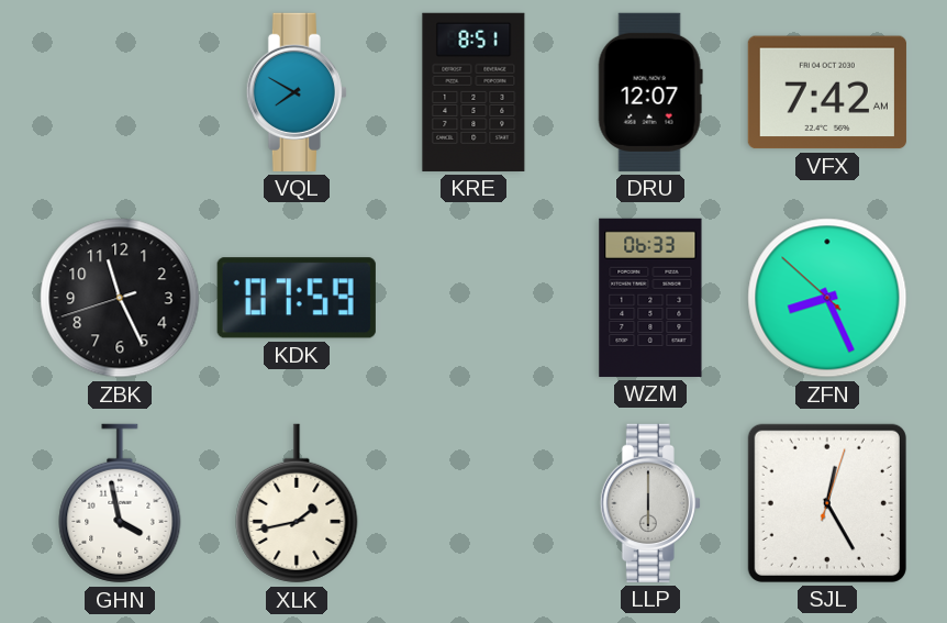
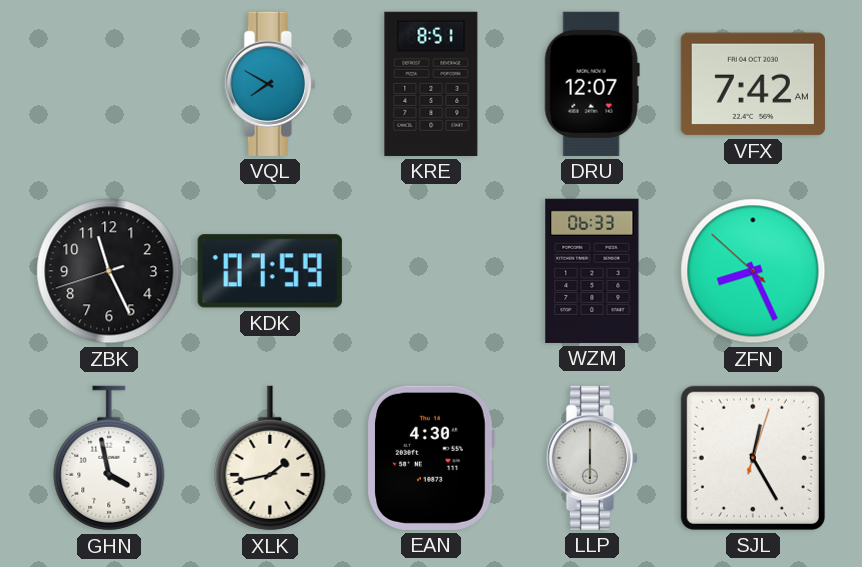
EAN: none -> 4:30 (431, 458)
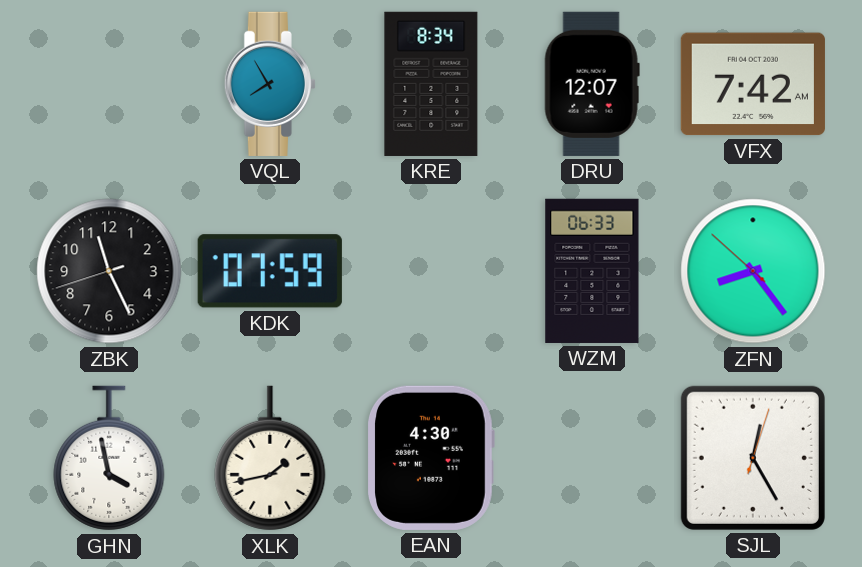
VQL: 7:50 -> 7:55 (270, 84)
KRE: 8:51 -> 8:34 (431, 84)
ZFN: 8:25 -> 8:23 (753, 271)
LLP: 6:00 -> none (592, 458)
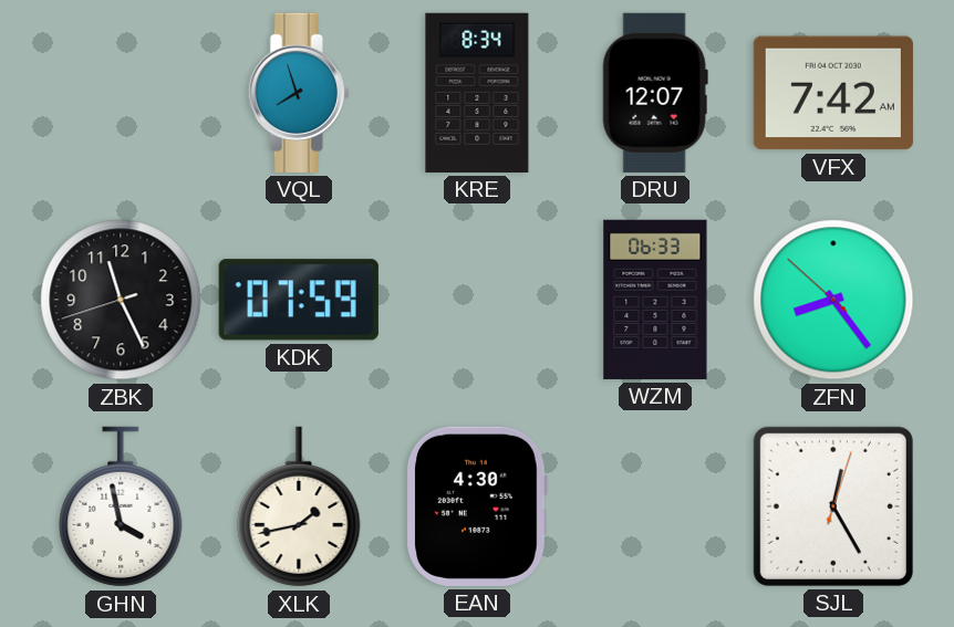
VQL: 7:55 -> 7:57 (299, 93)
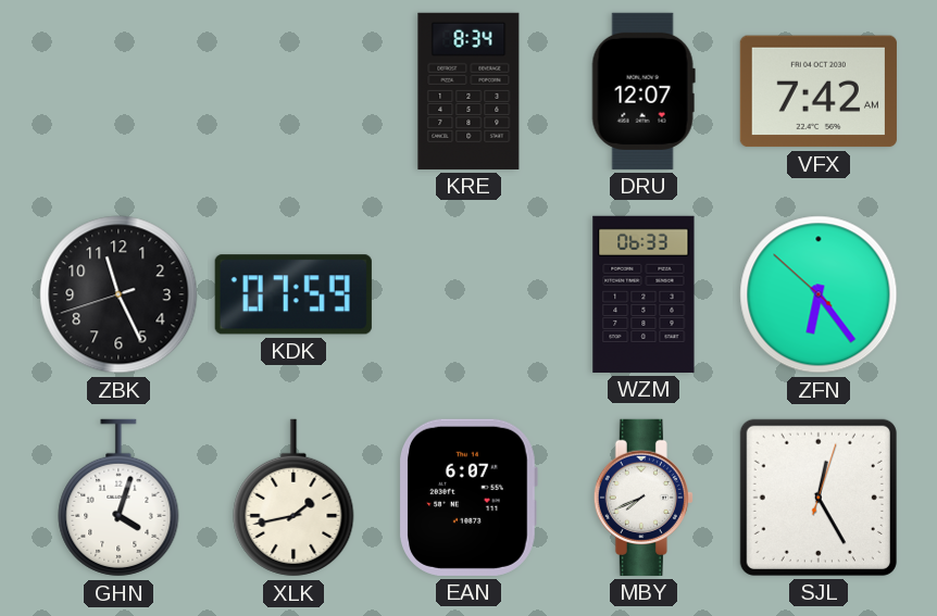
VQL: 7:57 -> none (299, 93)
ZFN: 8:23 -> 6:23 (819, 294)
GHN: 3:58 -> 4:03 (118, 498)
EAN: 4:30 -> 6:07 (469, 498)
MBY: none -> 7:41 (644, 498)
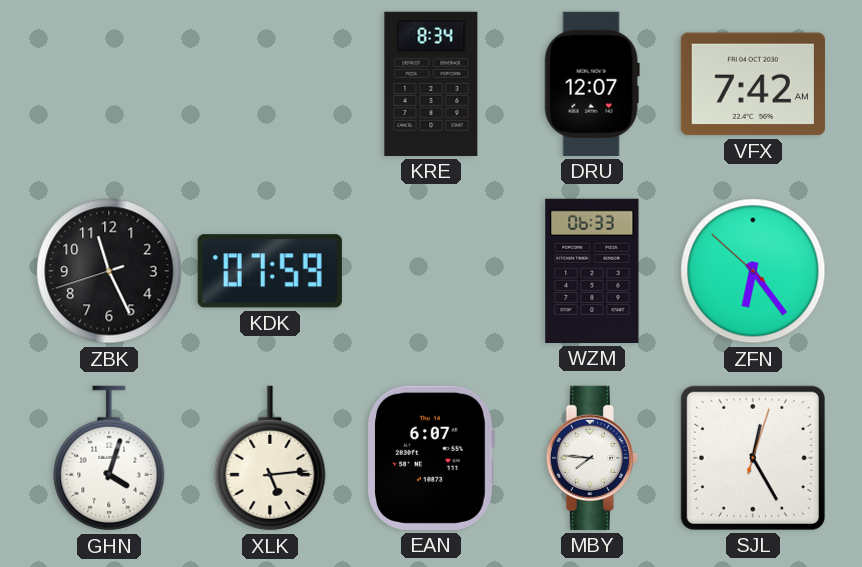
XLK: 1:43 -> 5:14 (270, 458)
MBY: 7:41 -> 7:46 (592, 458)
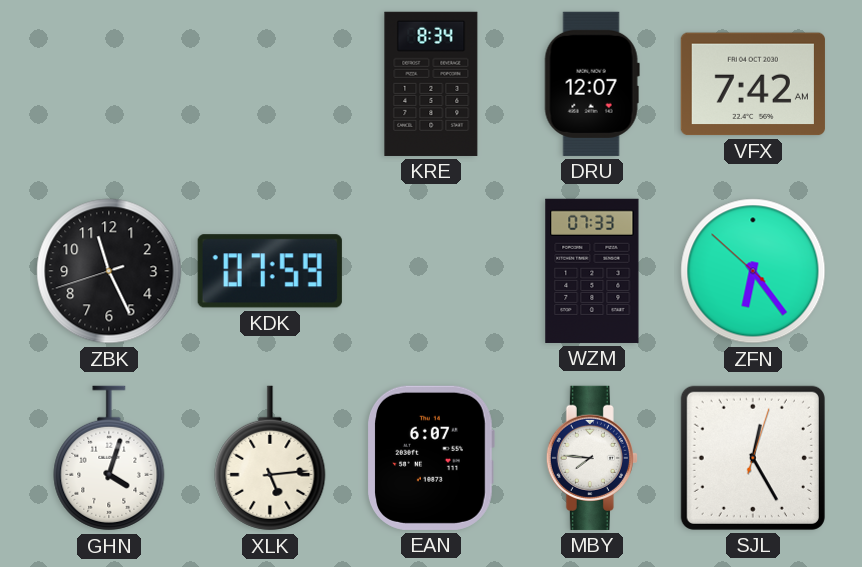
WZM: 06:33 -> 07:33 (592, 271)
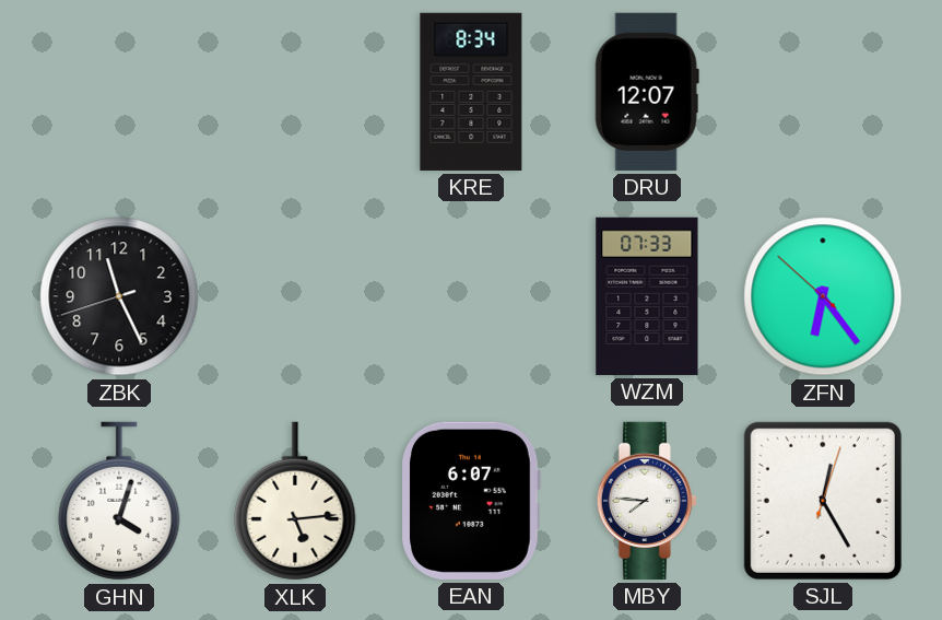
VFX: 7:42 -> none (753, 84)
KDK: 07:59 -> none (270, 271)
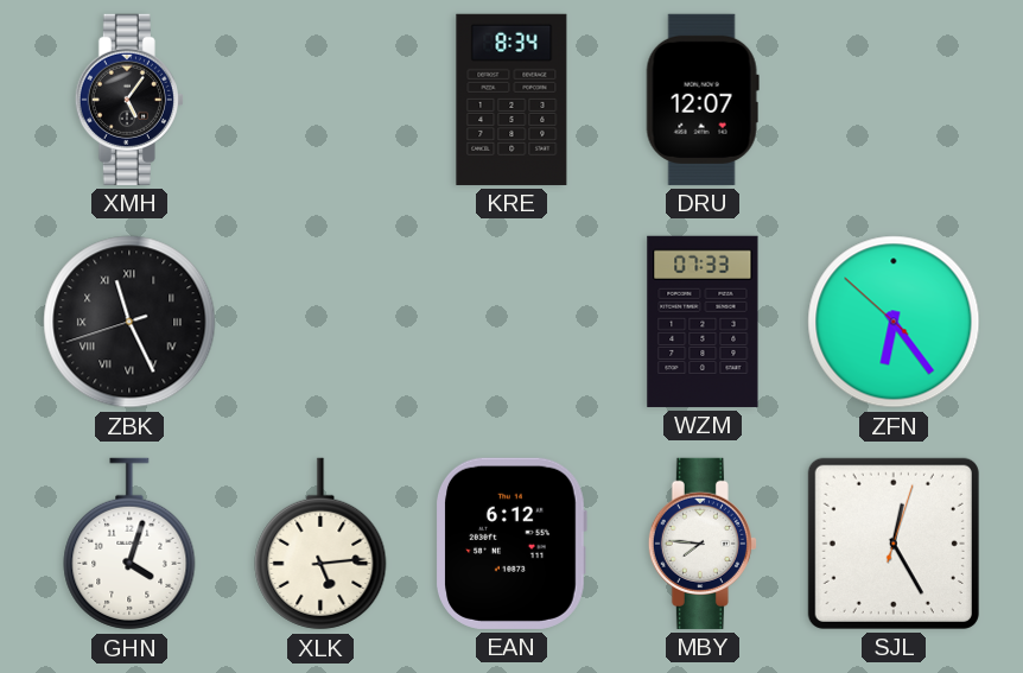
XMH: none -> 5:06 (129, 100)
ZBK numerals: Arabic -> Roman (129, 322)
EAN: 6:07 -> 6:12 (512, 544)
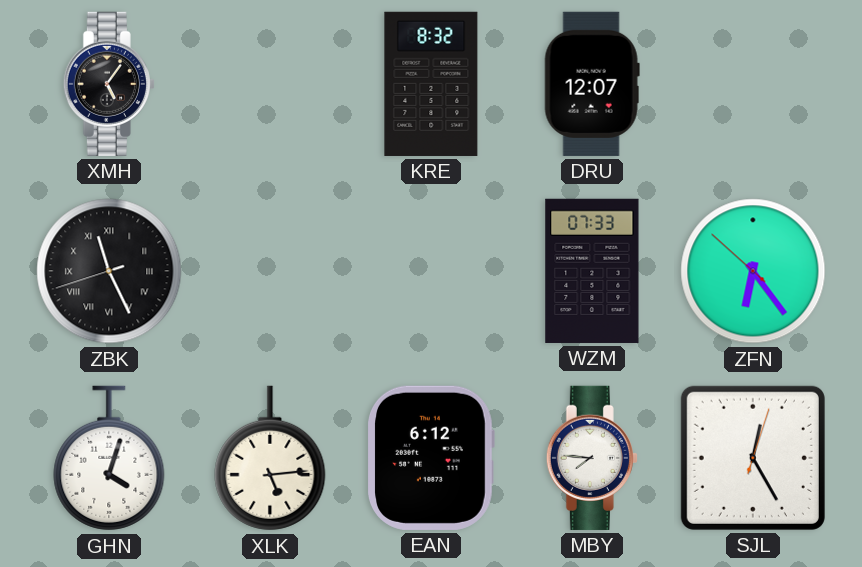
KRE: 8:34 -> 8:32 (431, 84)
